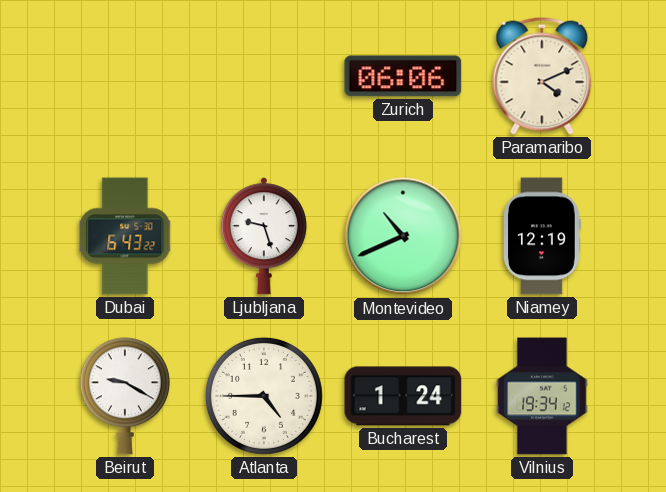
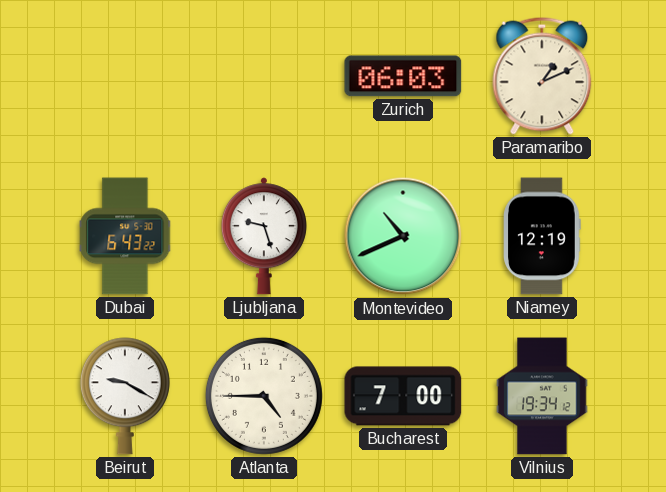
Zurich: 06:06 -> 06:03 (403, 76)
Paramaribo: 4:11 -> 1:11 (542, 76)
Bucharest: 1:24 -> 7:00 (403, 396)
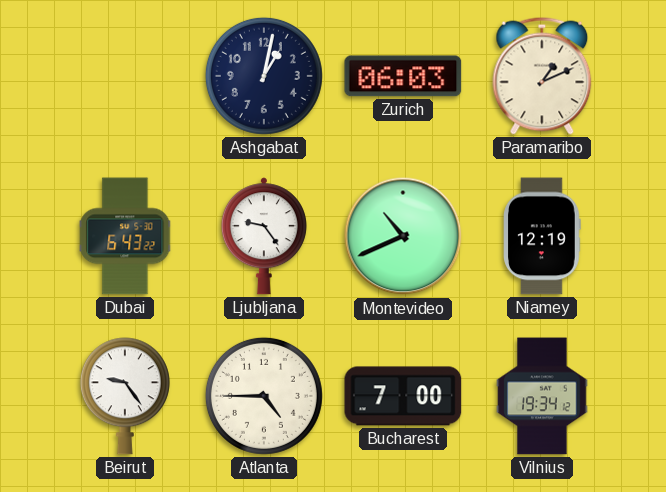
Ashgabat: none -> 1:02 (264, 76)
Ljubljana: 9:27 -> 9:24 (264, 236)
Beirut: 9:20 -> 9:24 (125, 396)
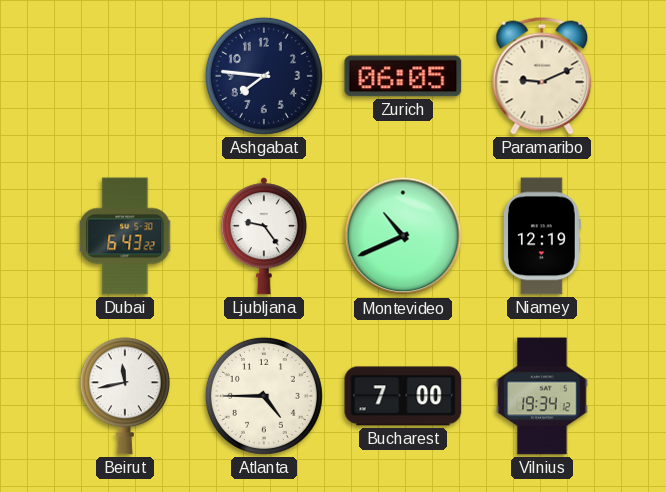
Ashgabat: 1:02 -> 7:46 (264, 76)
Zurich: 06:03 -> 06:05 (403, 76)
Paramaribo: 1:11 -> 9:11 (542, 76)
Beirut: 9:24 -> 11:43 (125, 396)
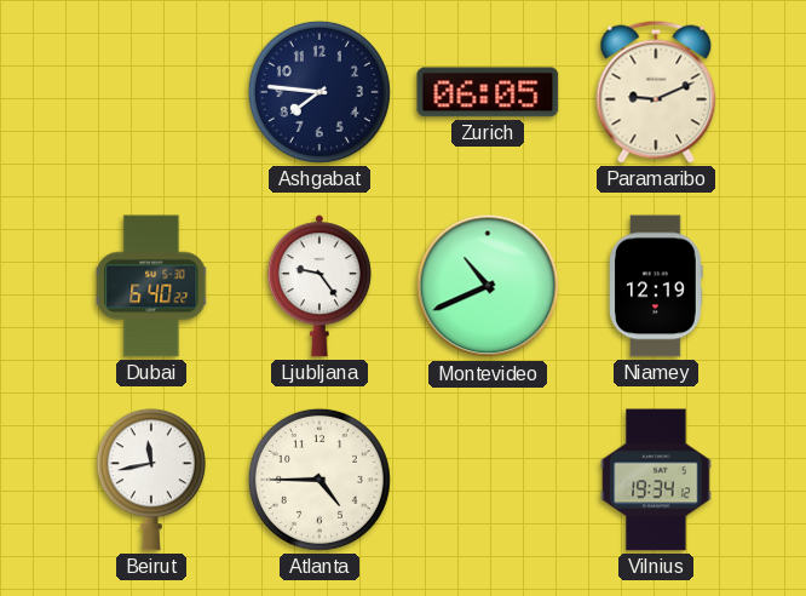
Dubai: 6:43 -> 6:40 (152, 286)
Bucharest: 7:00 -> none (403, 396)
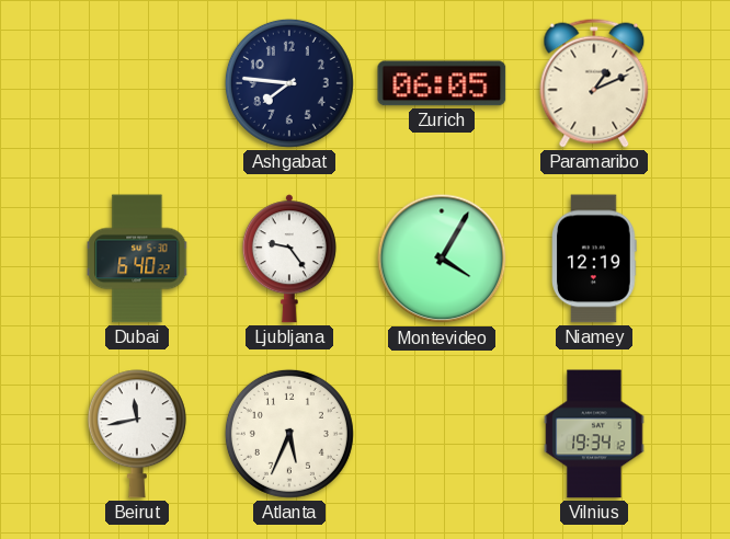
Paramaribo: 9:11 -> 1:11 (594, 83)
Montevideo: 10:41 -> 4:05 (442, 259)
Atlanta: 4:45 -> 5:34 (289, 434)
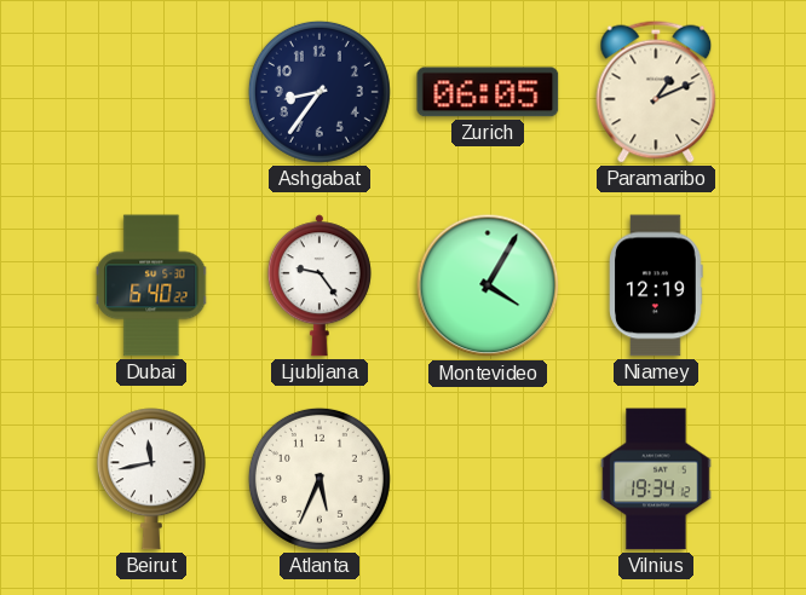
Ashgabat: 7:46 -> 8:36 (319, 92)
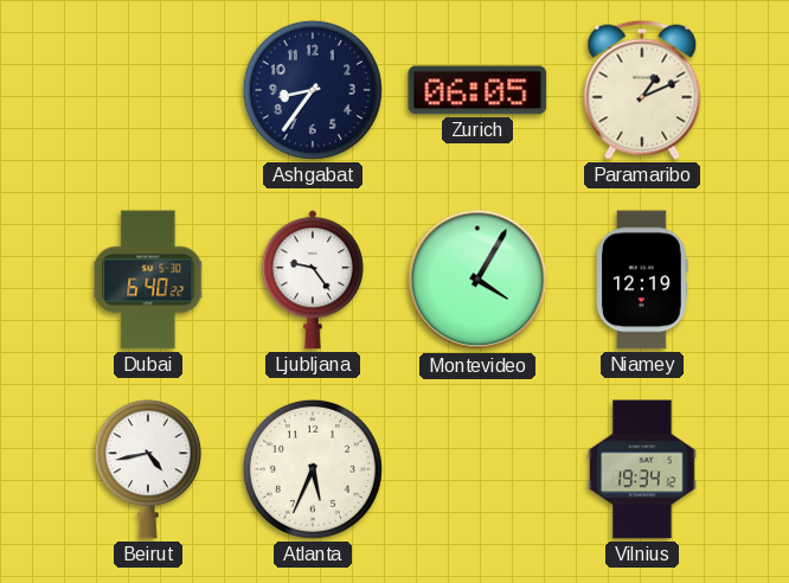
Beirut: 11:43 -> 4:43 (148, 469)
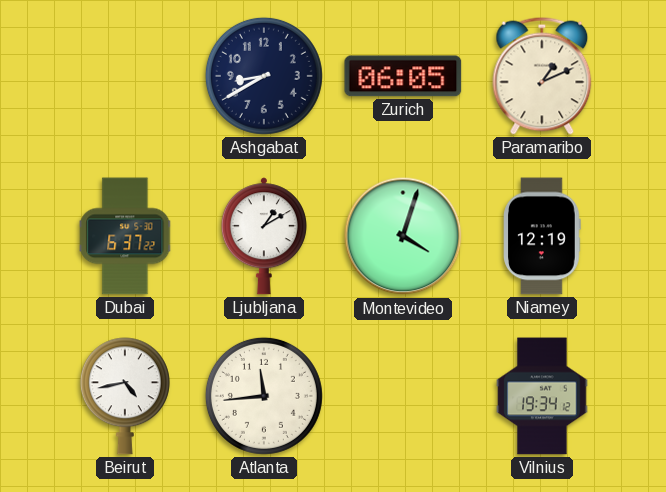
Ashgabat: 8:36 -> 8:40 (264, 76)
Dubai: 6:40 -> 6:37 (126, 236)
Ljubljana: 9:24 -> 1:10 (264, 236)
Montevideo: 4:05 -> 4:03 (403, 236)
Atlanta: 5:34 -> 11:44 (264, 396)
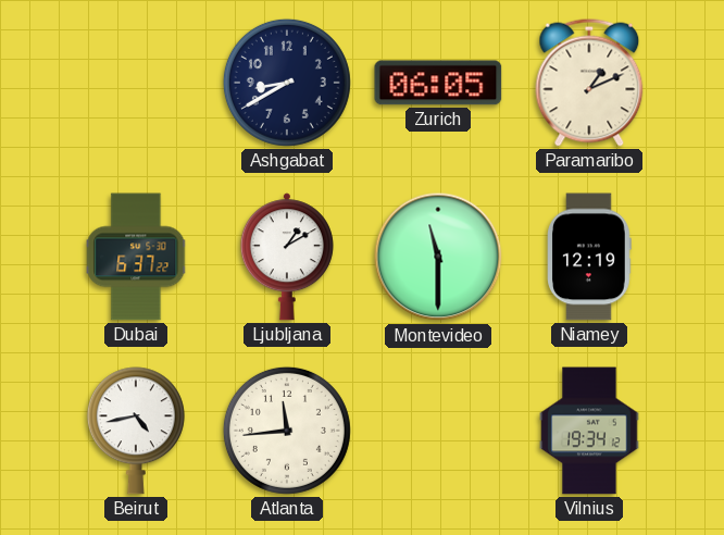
Montevideo: 4:03 -> 11:30 (438, 257)
